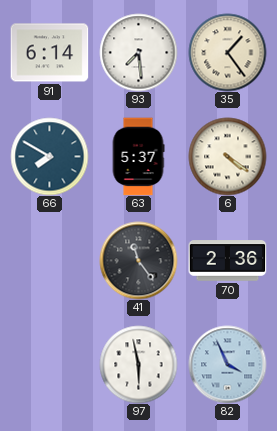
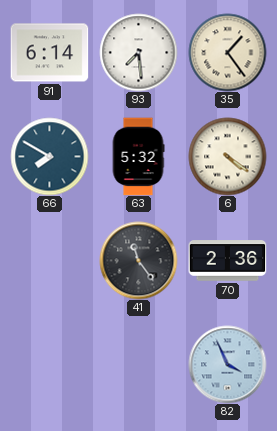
63: 5:37 -> 5:32 (138, 156)
97: 5:58 -> none (138, 364)
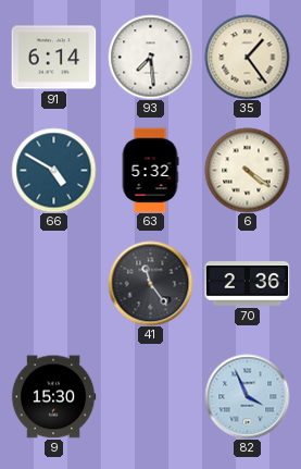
66: 7:50 -> 4:50 (53, 170)
9: none -> 15:30 (53, 397)
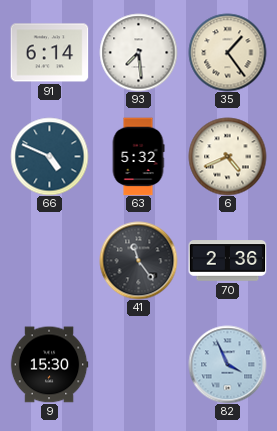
66: 4:50 -> 4:49 (49, 156)
6: 4:21 -> 4:41 (227, 156)
